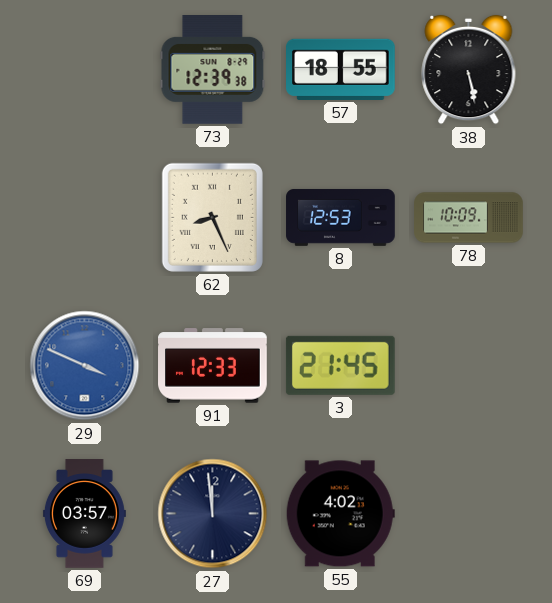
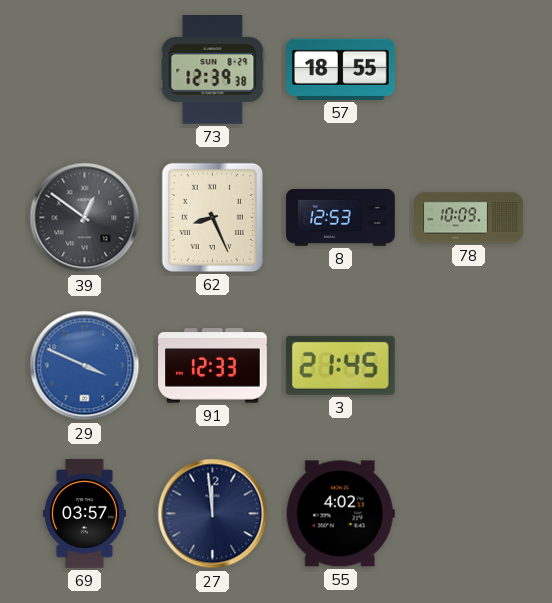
38: 5:28 -> none (469, 70)
39: none -> 12:51 (85, 218)
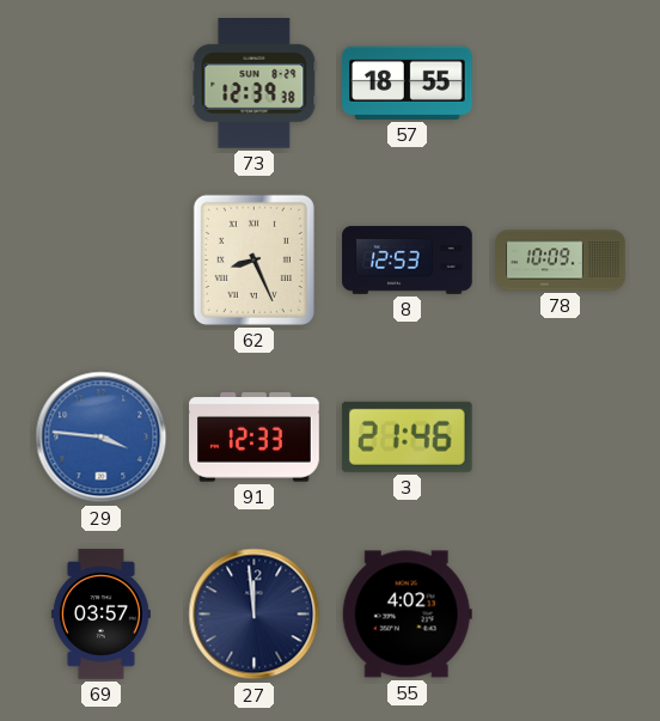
39: 12:51 -> none (85, 218)
29: 3:49 -> 3:46 (102, 438)
3: 21:45 -> 21:46 (407, 436)
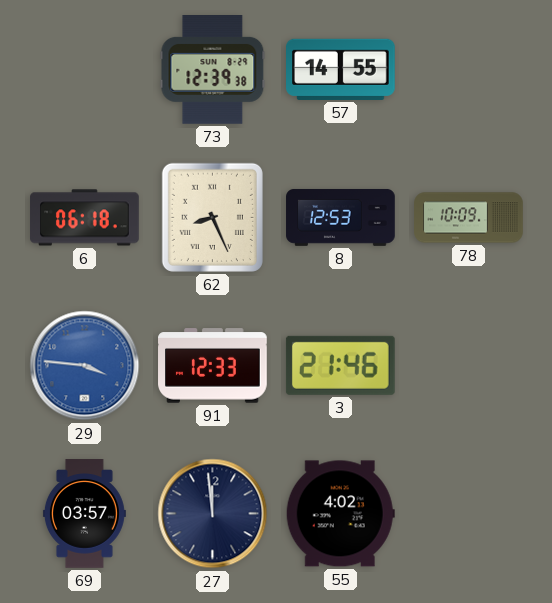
57: 18:55 -> 14:55 (341, 69)
6: none -> 06:18 (85, 218)
